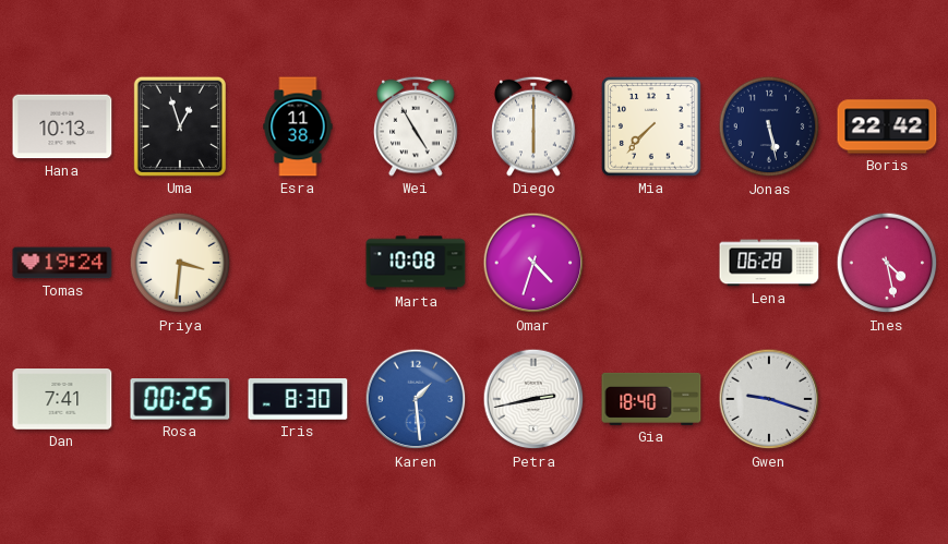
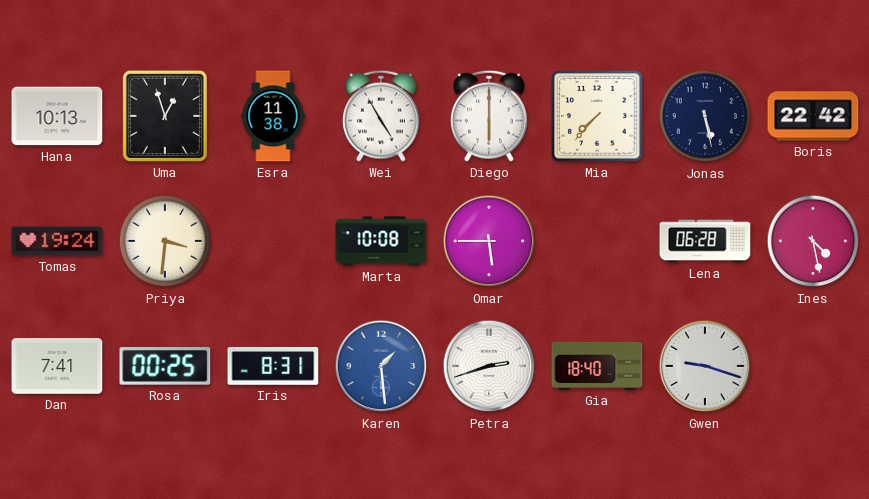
Omar: 4:33 -> 5:45 (489, 241)
Iris: 8:30 -> 8:31 (273, 367)
Petra: 2:43 -> 2:42 (489, 366)
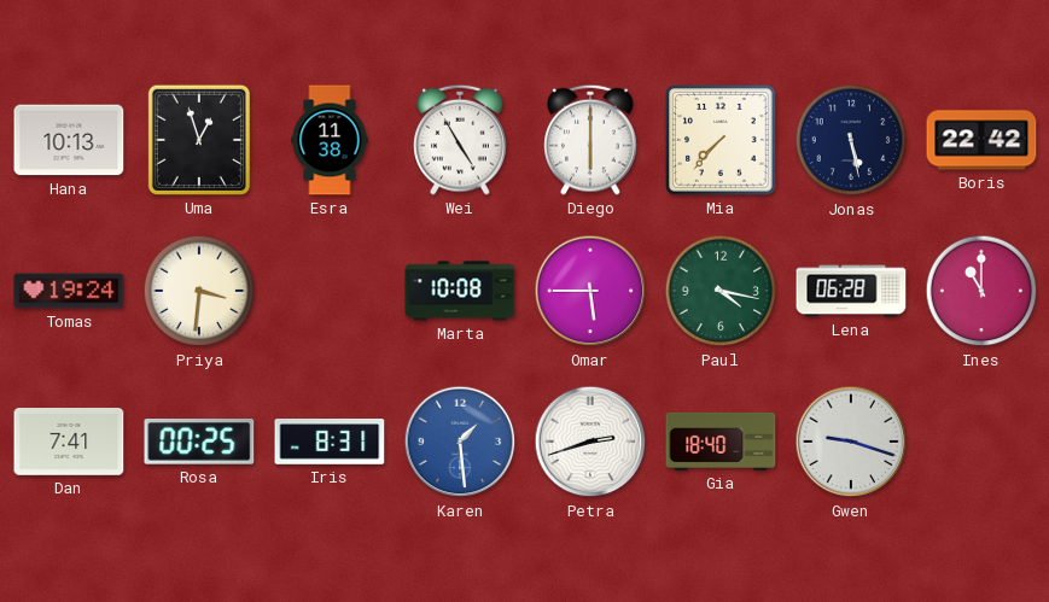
Paul: none -> 4:17 (721, 291)
Ines: 4:28 -> 11:00 (981, 291)
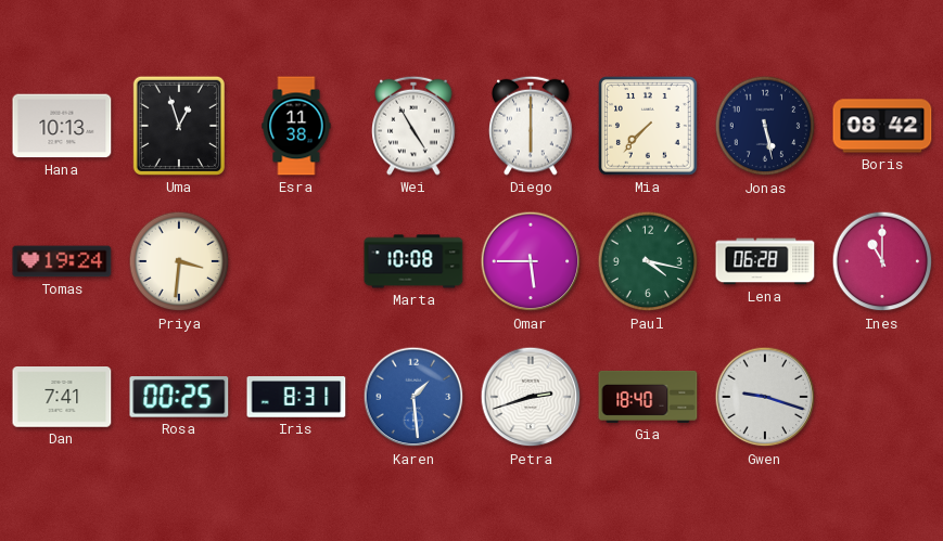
Boris: 22:42 -> 08:42 (882, 126)
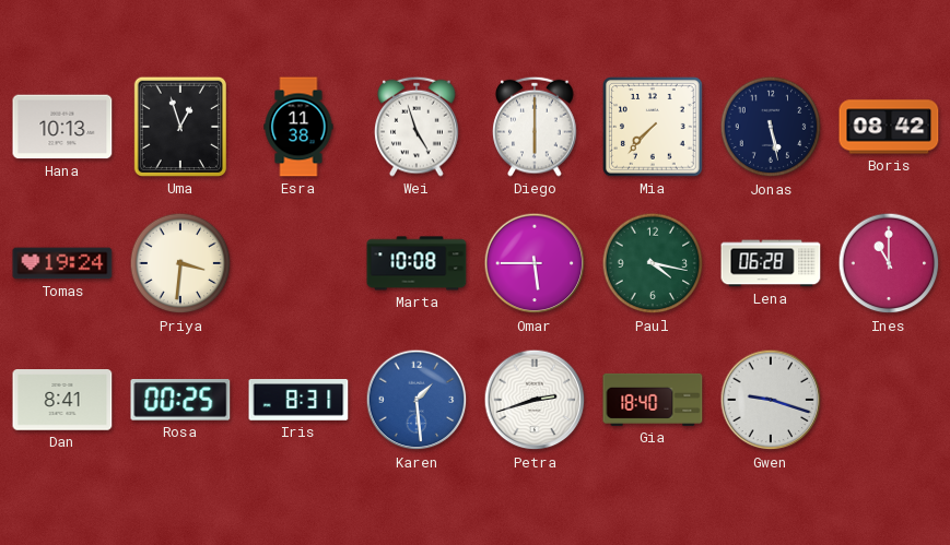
Wei: 4:55 -> 4:57 (417, 127)
Dan: 7:41 -> 8:41 (62, 401)
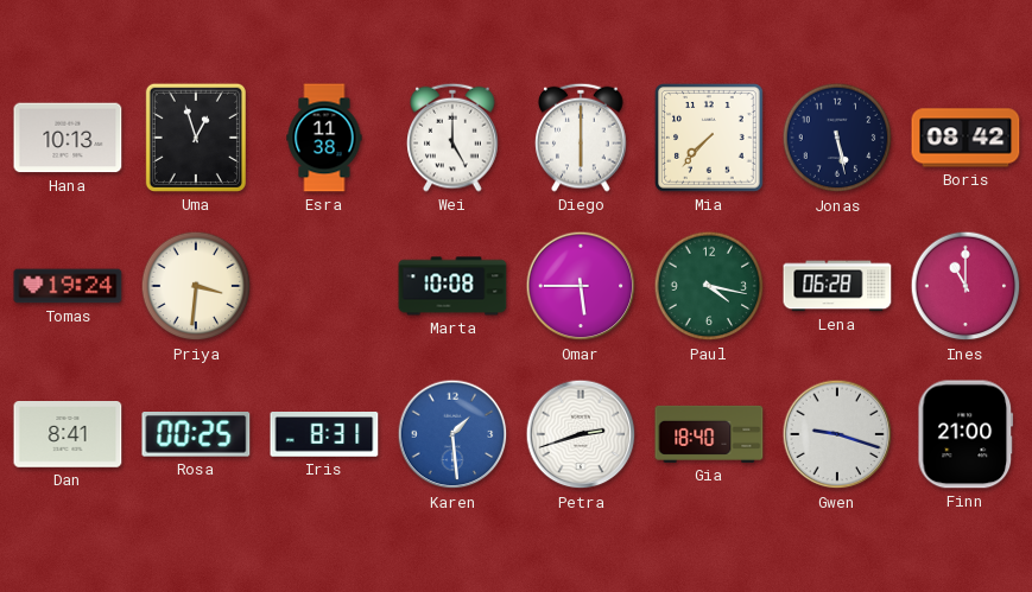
Wei: 4:57 -> 5:00 (452, 138)
Finn: none -> 21:00 (965, 434)
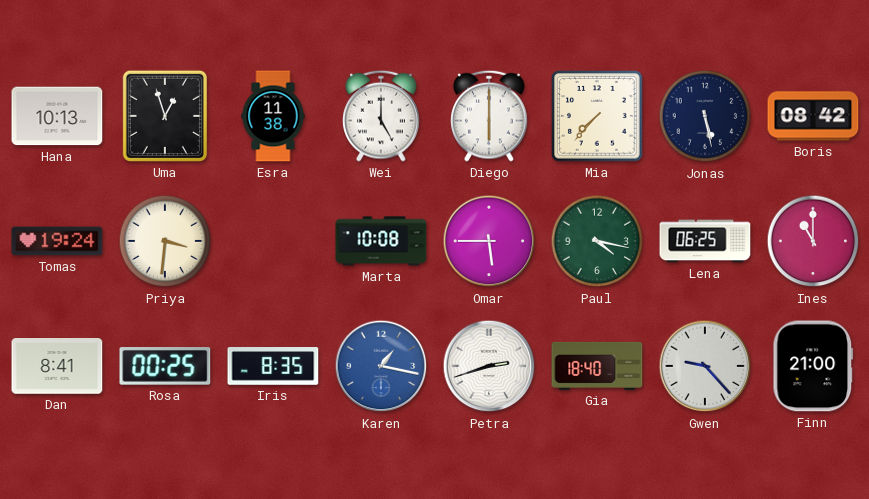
Lena: 06:28 -> 06:25 (705, 241)
Iris: 8:31 -> 8:35 (273, 367)
Karen: 1:29 -> 1:17 (381, 366)
Gwen: 9:18 -> 9:23 (705, 366)
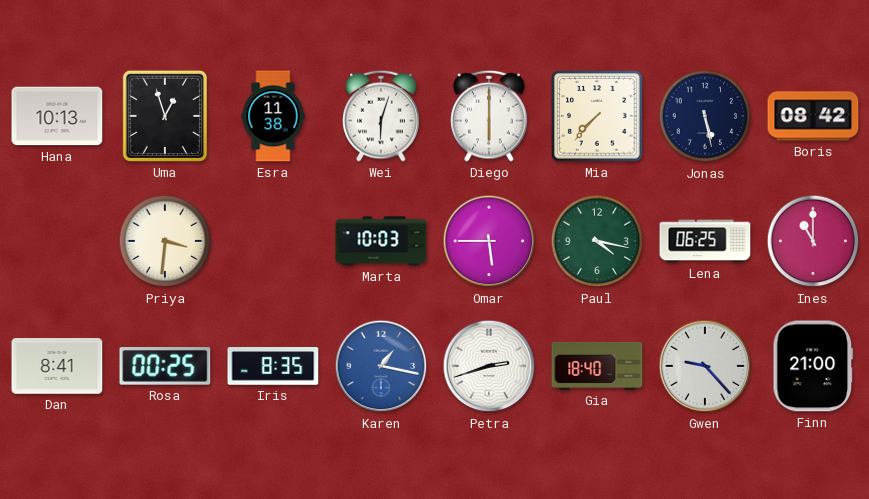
Wei: 5:00 -> 6:03 (381, 116)
Tomas: 19:24 -> none (57, 241)
Marta: 10:08 -> 10:03 (381, 241)
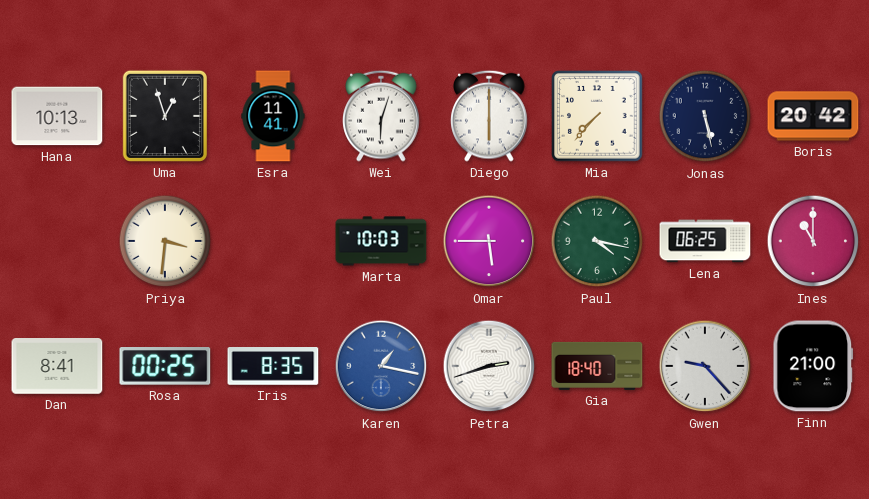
Esra: 11:38 -> 11:41 (273, 116)
Boris: 08:42 -> 20:42 (813, 116)
